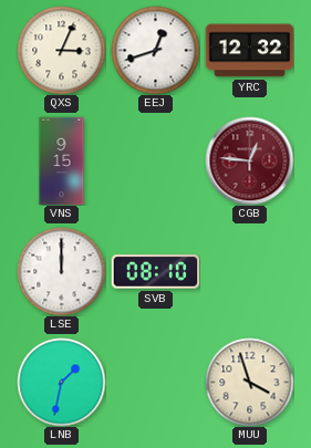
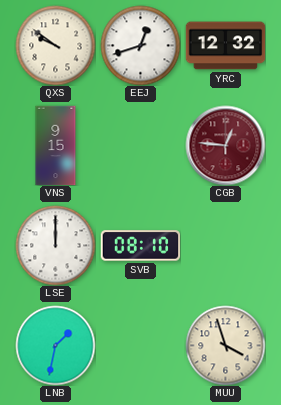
QXS: 3:04 -> 9:51 (55, 45)
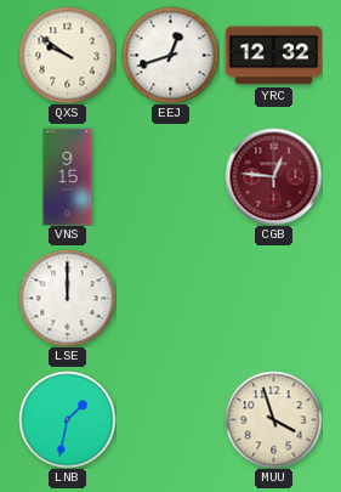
SVB: 08:10 -> none (140, 246)
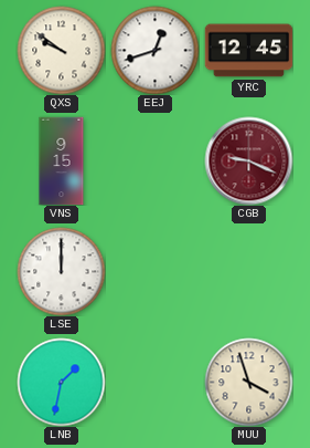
YRC: 12:32 -> 12:45 (248, 51)
CGB: 12:46 -> 9:19 (248, 160)
